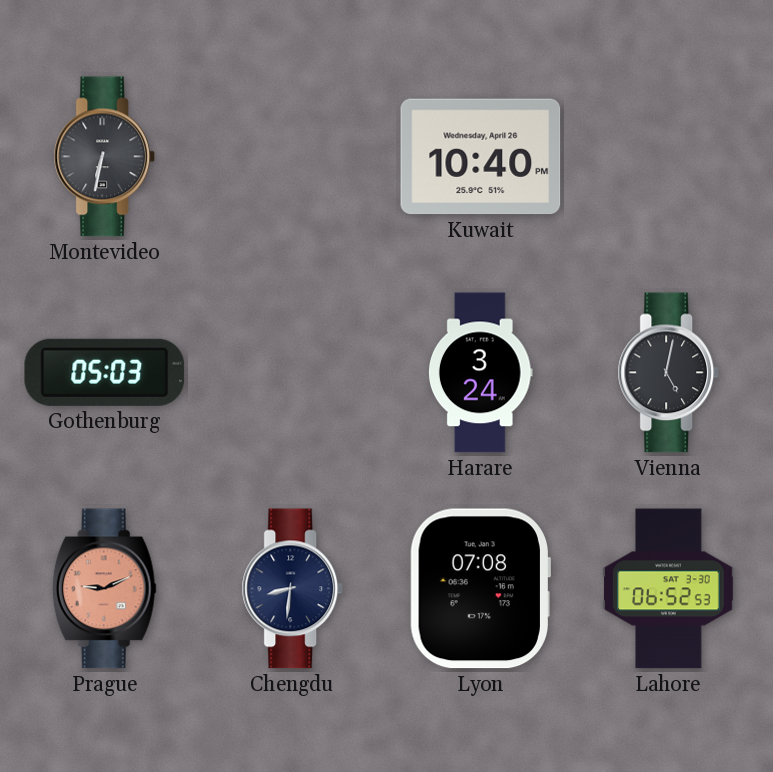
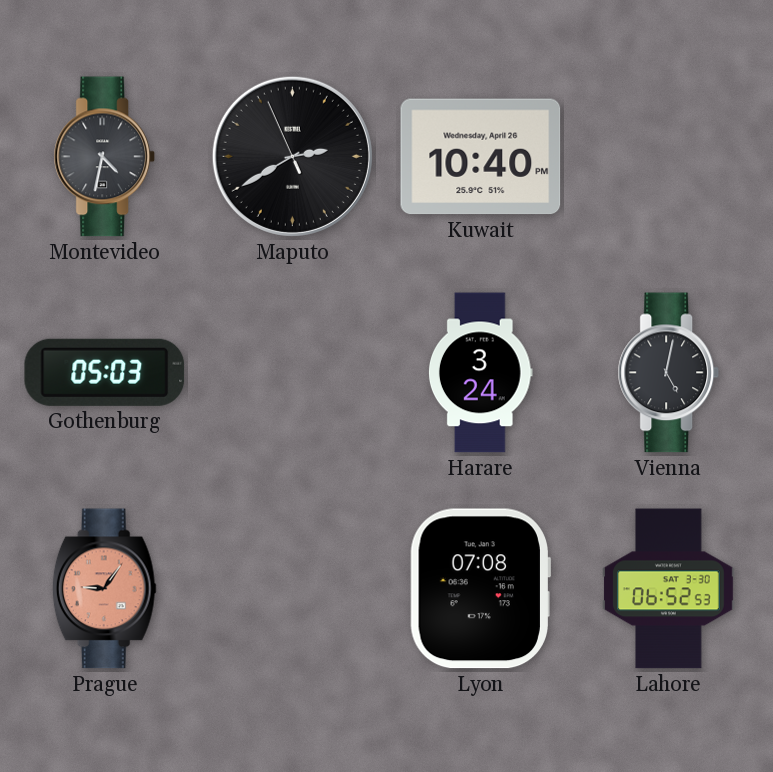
Montevideo: 6:32 -> 4:32 (105, 157)
Maputo: none -> 2:39 (292, 156)
Prague: 9:11 -> 9:06 (104, 589)
Chengdu: 8:31 -> none (293, 589)
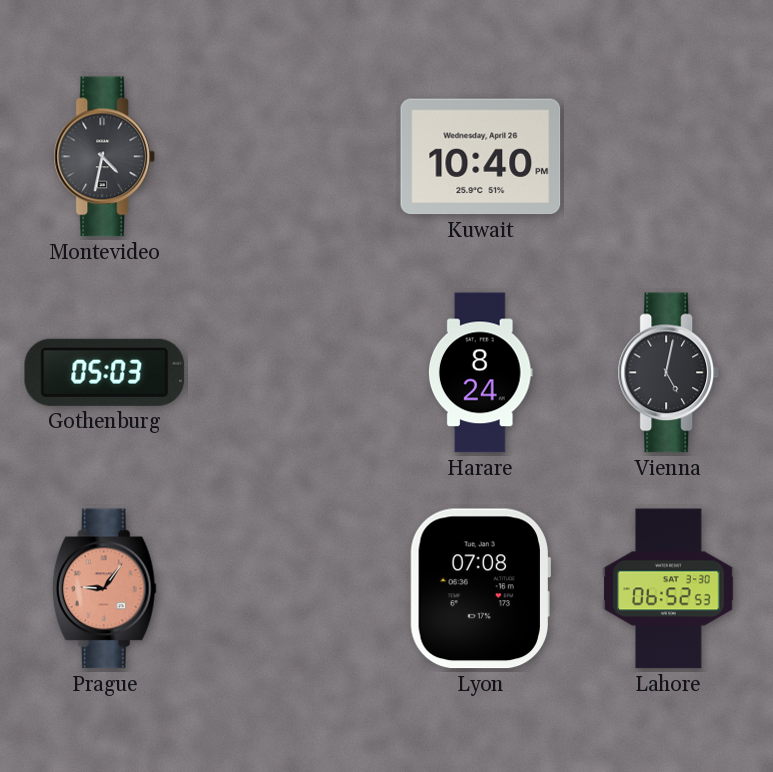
Maputo: 2:39 -> none (292, 156)
Harare: 3:24 -> 8:24 (480, 373)
